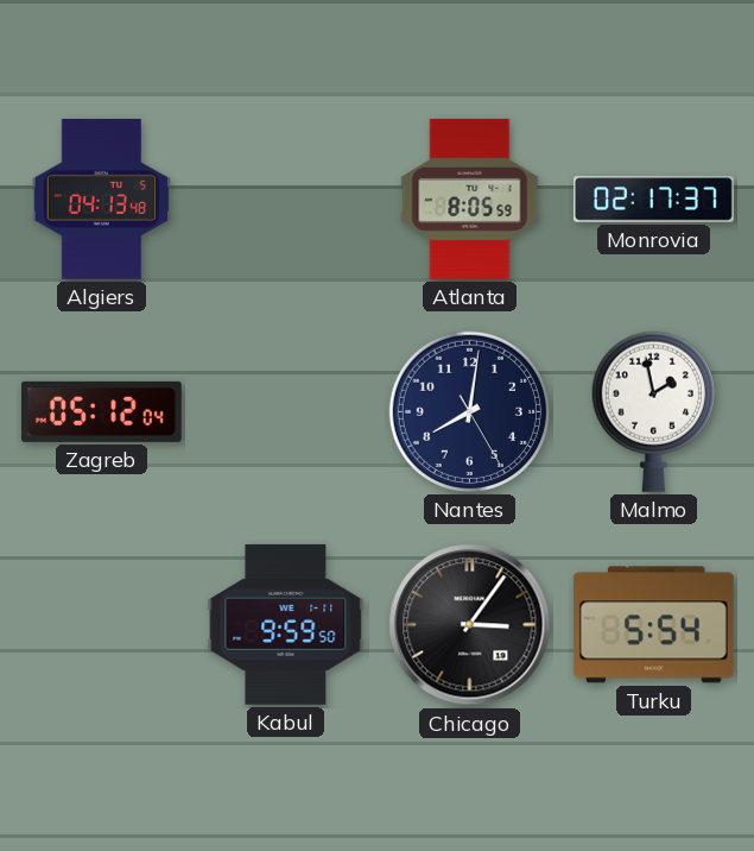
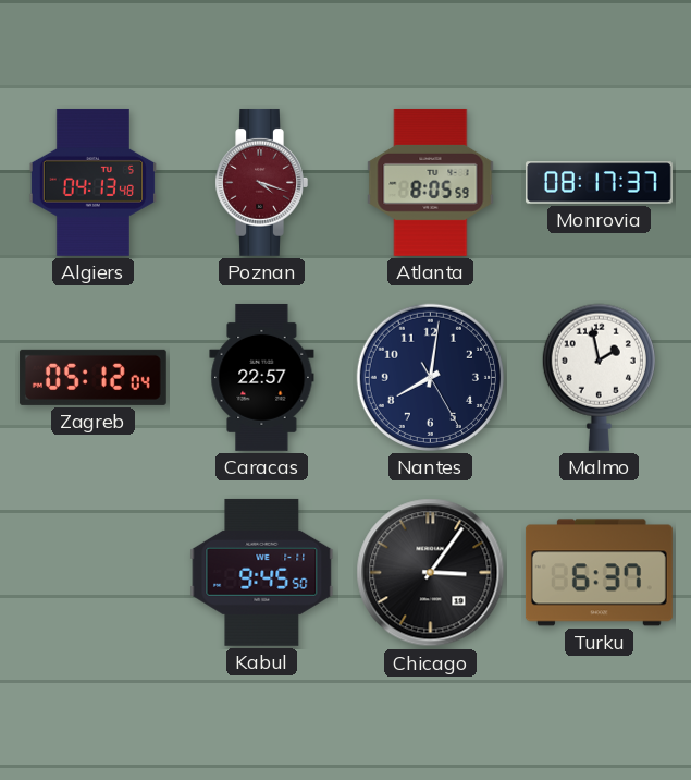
Poznan: none -> 4:18 (261, 182)
Monrovia: 02:17 -> 08:17 (599, 183)
Caracas: none -> 22:57 (262, 377)
Kabul: 9:59 -> 9:45 (262, 572)
Turku: 5:54 -> 6:37 (599, 573)
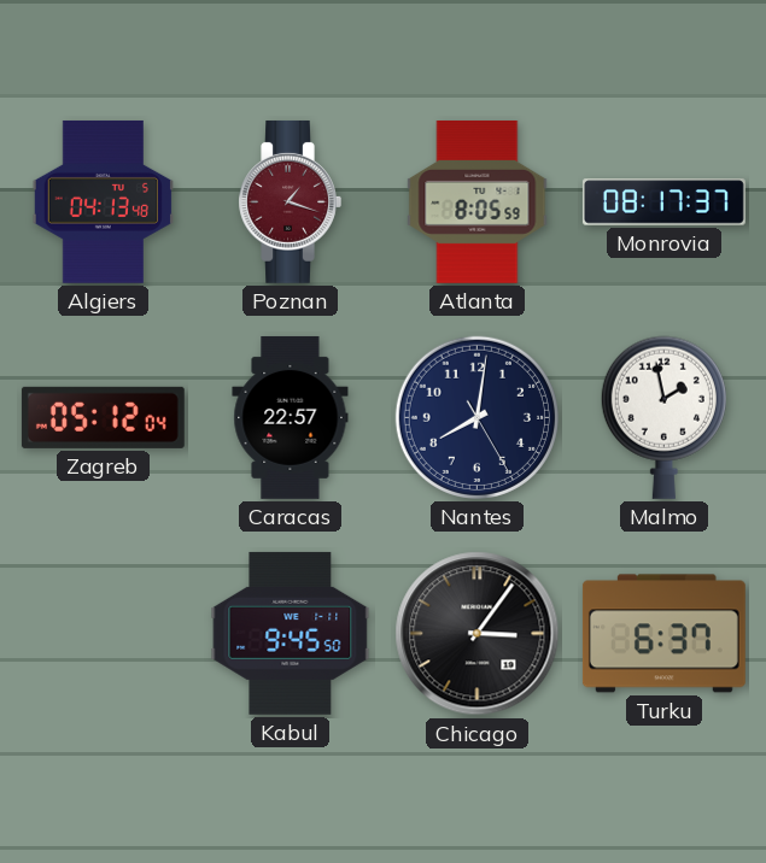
Poznan: 4:18 -> 1:18 (290, 201)
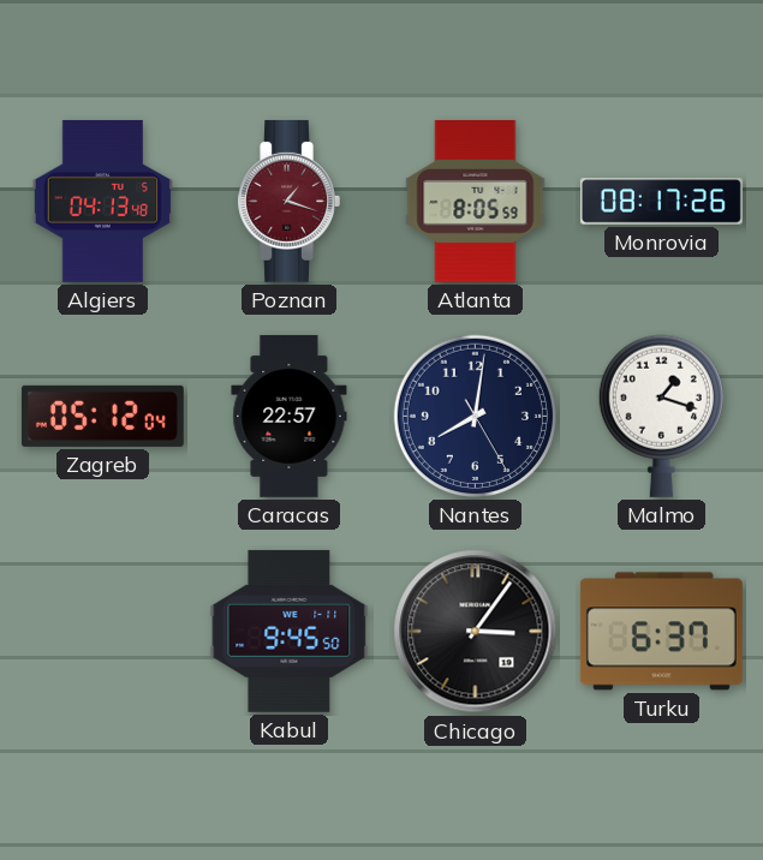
Monrovia: 08:17:37 -> 08:17:26 (661, 202)
Malmo: 1:58 -> 1:18 (661, 416)
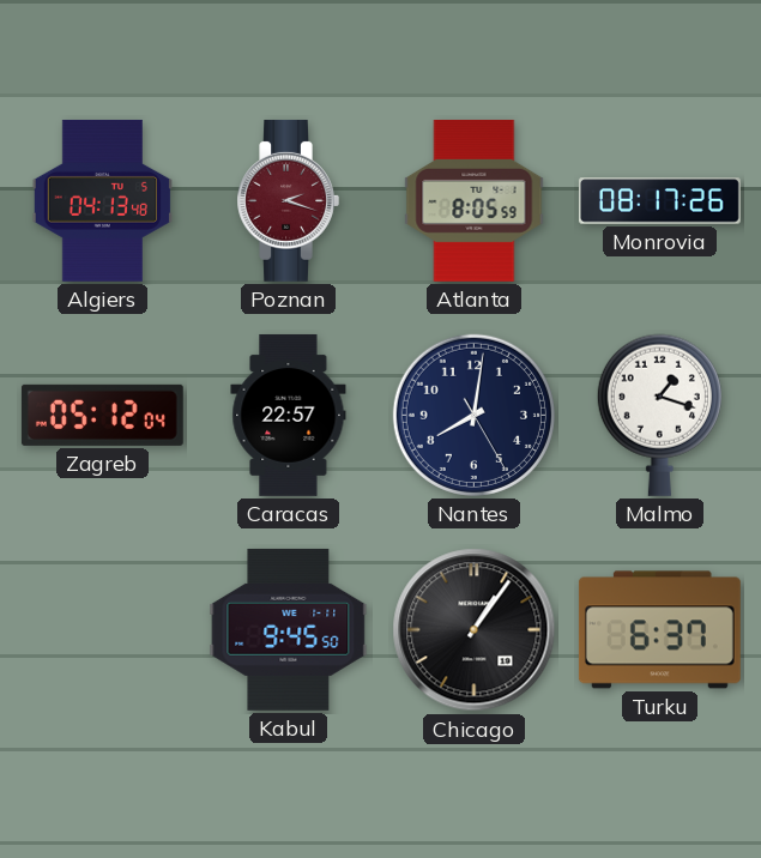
Poznan: 1:18 -> 2:18 (288, 200)
Chicago: 3:06 -> 1:06 (475, 630)
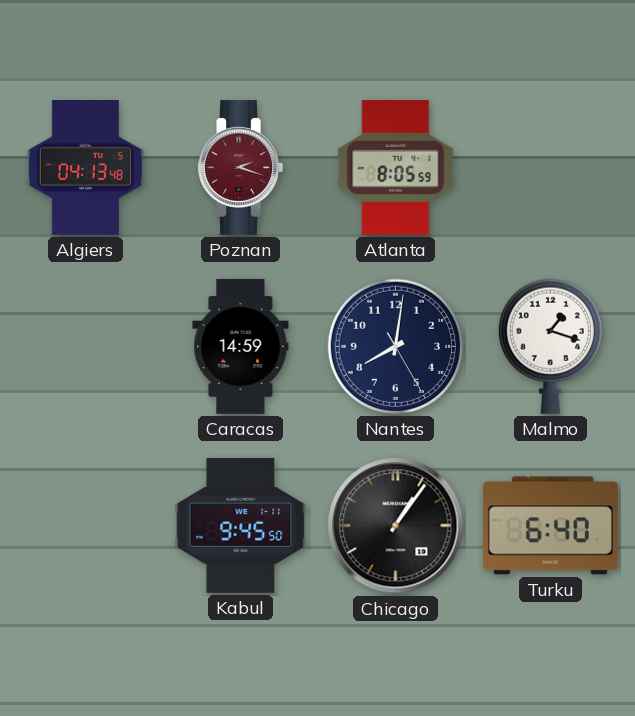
Monrovia: 08:17 -> none (659, 201)
Zagreb: 05:12 -> none (102, 415)
Caracas: 22:57 -> 14:59 (241, 346)
Turku: 6:37 -> 6:40 (550, 526)
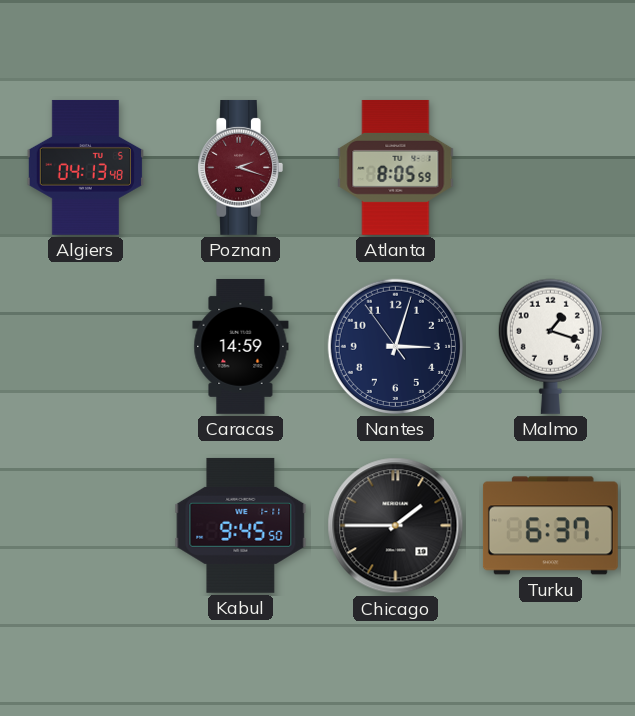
Nantes: 8:01 -> 3:02 (395, 346)
Chicago: 1:06 -> 1:45 (396, 526)
Turku: 6:40 -> 6:37 (550, 526)
